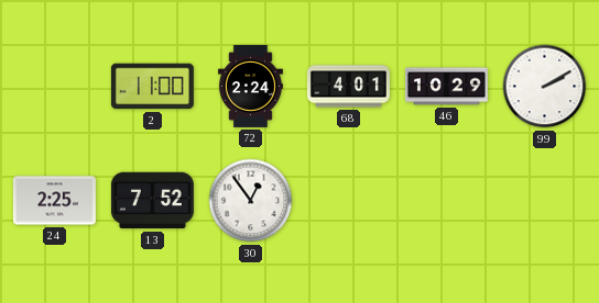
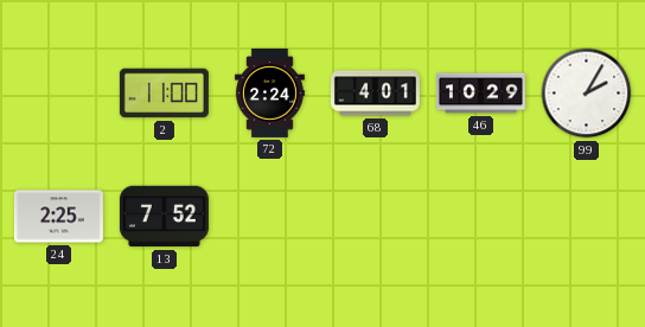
99: 2:10 -> 2:05 (587, 94)
30: 12:54 -> none (251, 201)
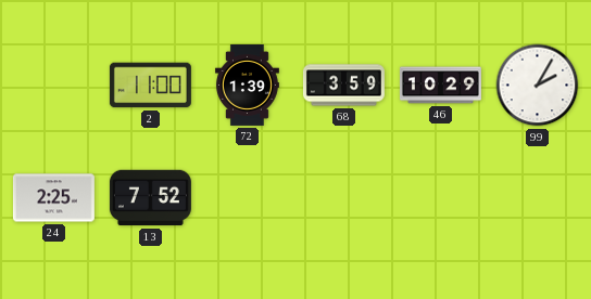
72: 2:24 -> 1:39 (247, 84)
68: 4:01 -> 3:59 (343, 86)
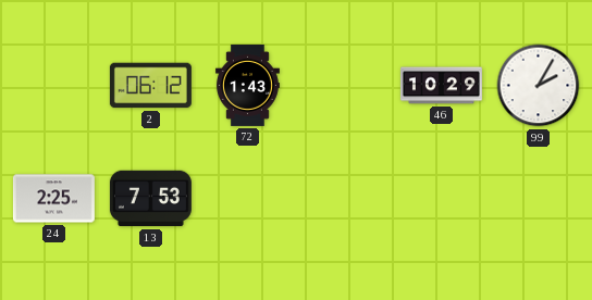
2: 11:00 -> 06:12 (150, 86)
72: 1:39 -> 1:43 (247, 85)
68: 3:59 -> none (343, 86)
13: 7:52 -> 7:53 (150, 199)
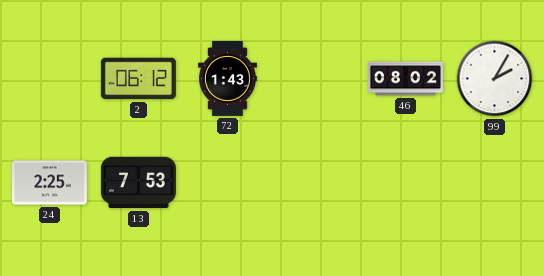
46: 10:29 -> 08:02 (405, 79)
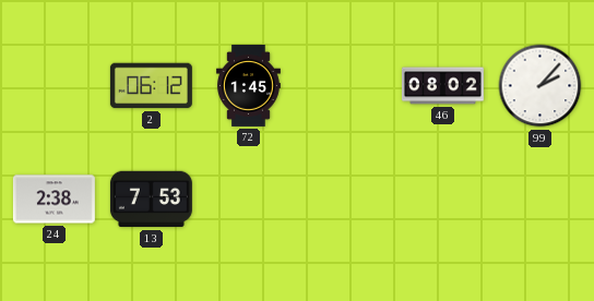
72: 1:43 -> 1:45 (248, 85)
99: 2:05 -> 2:07 (540, 86)
24: 2:25 -> 2:38 (54, 200)
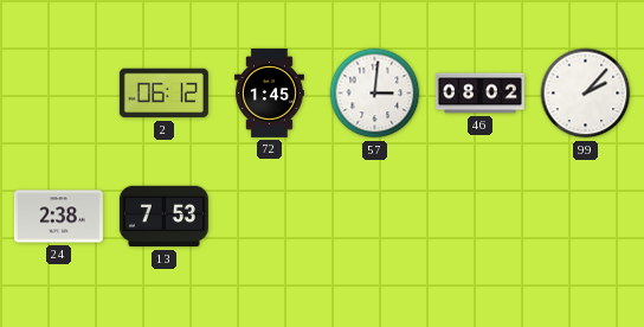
57: none -> 3:01 (375, 94)
